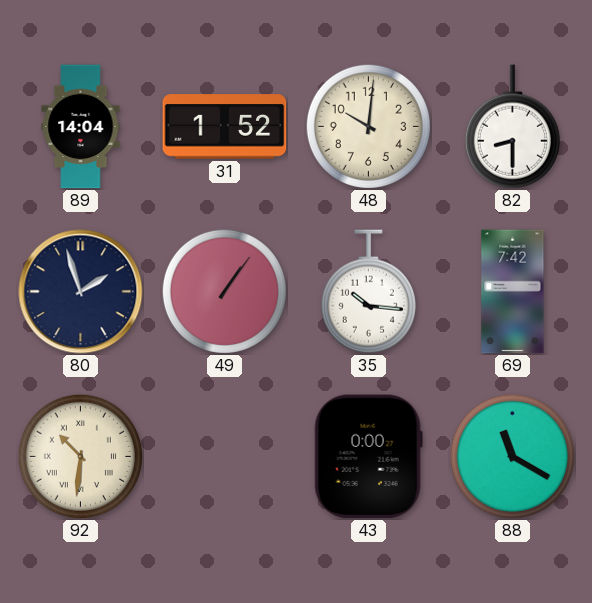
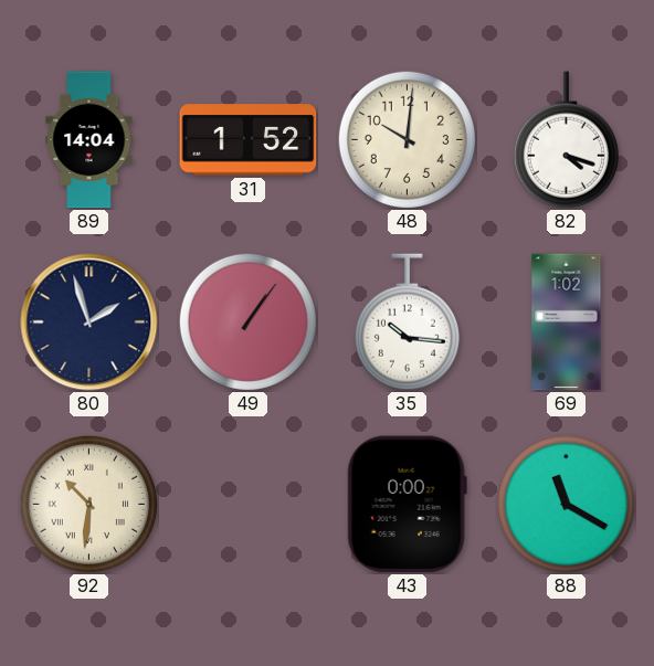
82: 8:30 -> 4:18 (566, 140)
69: 7:42 -> 1:02 (567, 323)
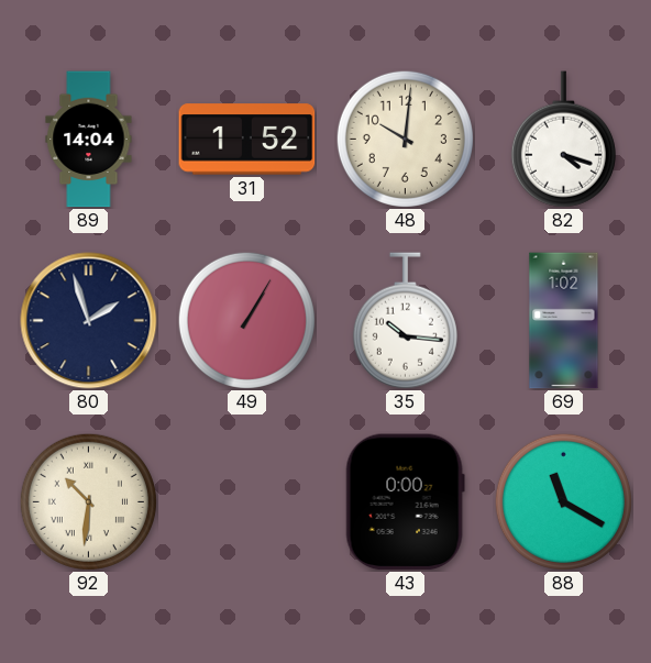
49: 1:06 -> 1:05 (246, 320)
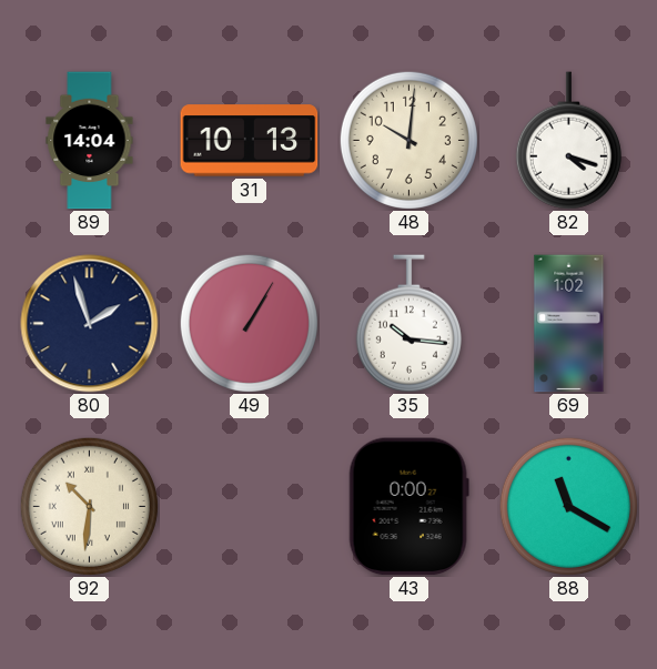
31: 1:52 -> 10:13 (250, 141)
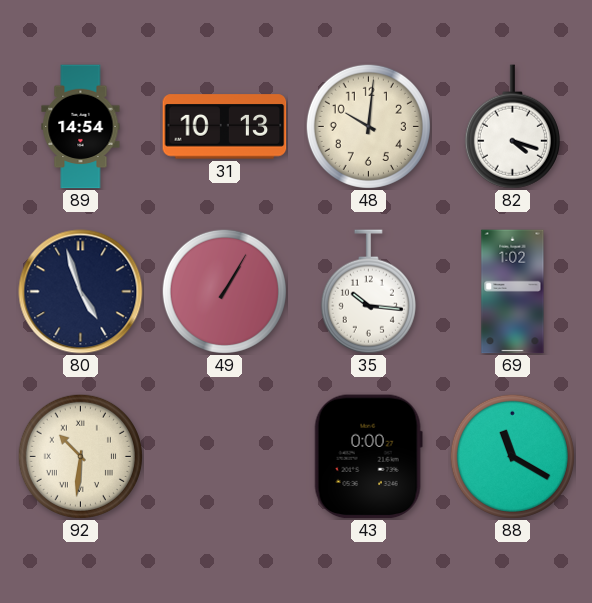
89: 14:04 -> 14:54 (81, 127)
80: 1:57 -> 4:57 (81, 292)
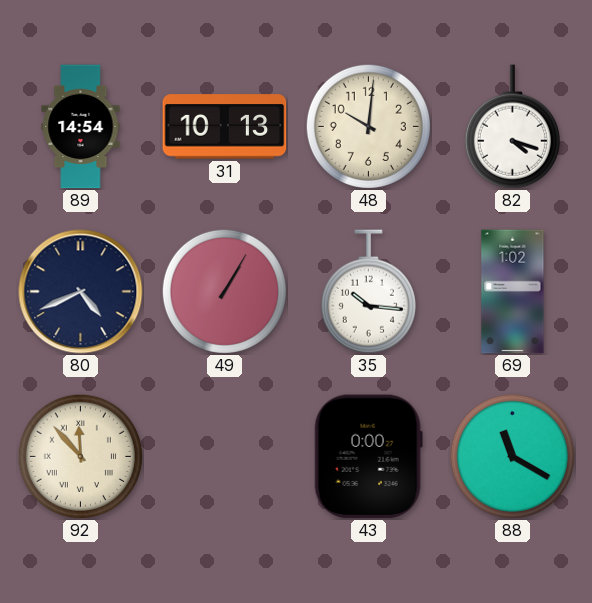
80: 4:57 -> 4:41 (81, 292)
92: 10:31 -> 11:53 (80, 456)
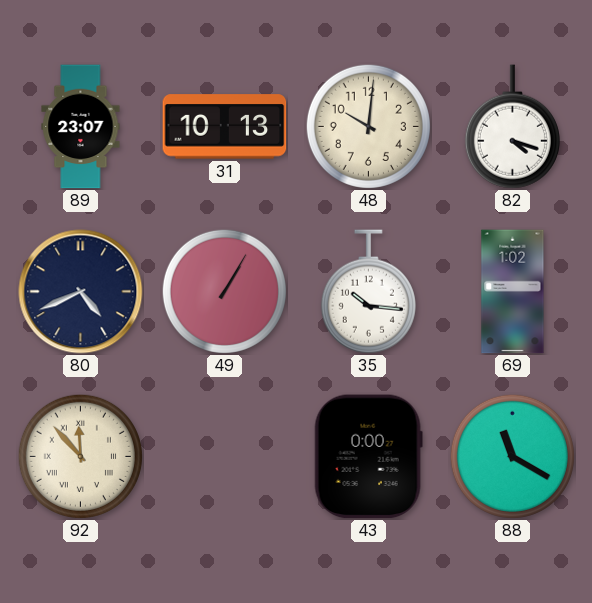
89: 14:54 -> 23:07 (81, 127)
